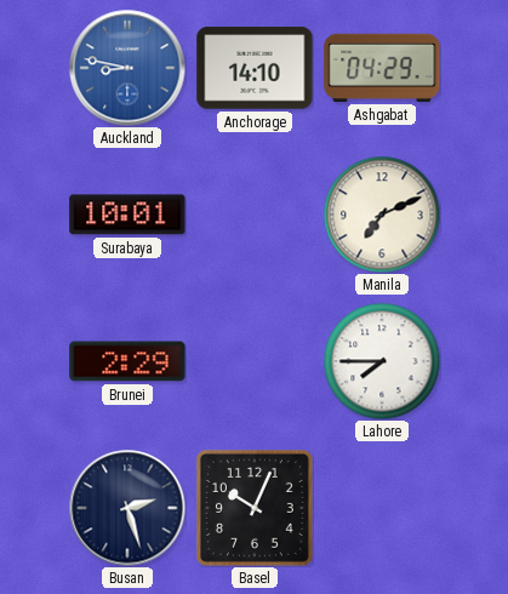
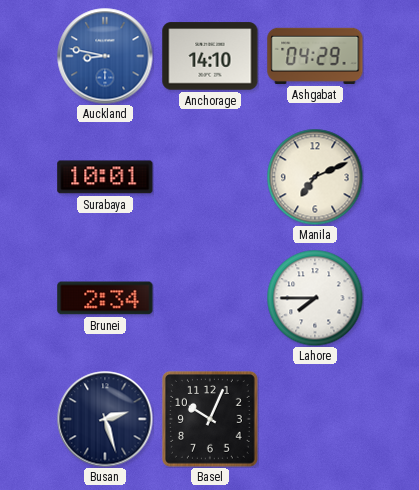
Brunei: 2:29 -> 2:34 (105, 298)
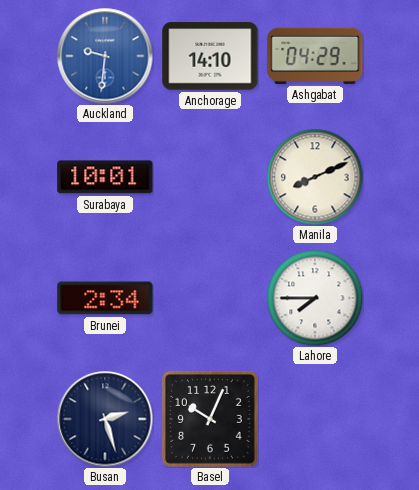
Auckland: 8:47 -> 9:31 (105, 56)
Manila: 7:11 -> 8:11 (315, 177)
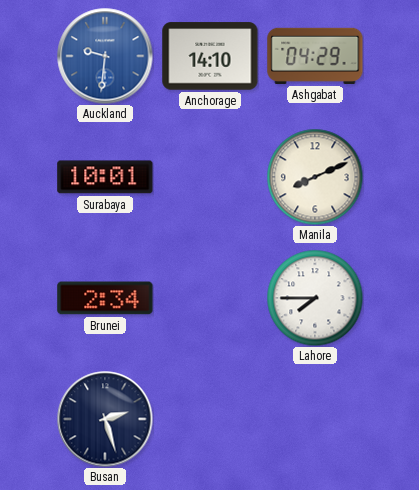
Basel: 10:04 -> none (210, 419)
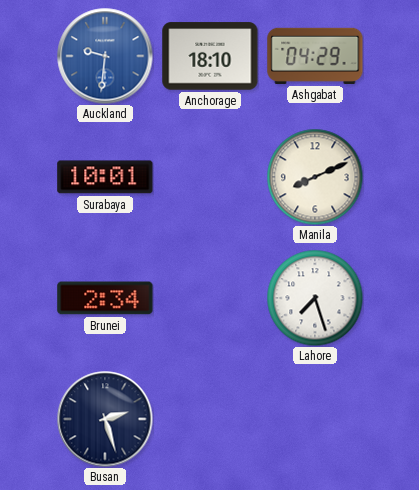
Anchorage: 14:10 -> 18:10 (210, 56)
Lahore: 7:45 -> 7:27 (315, 298)
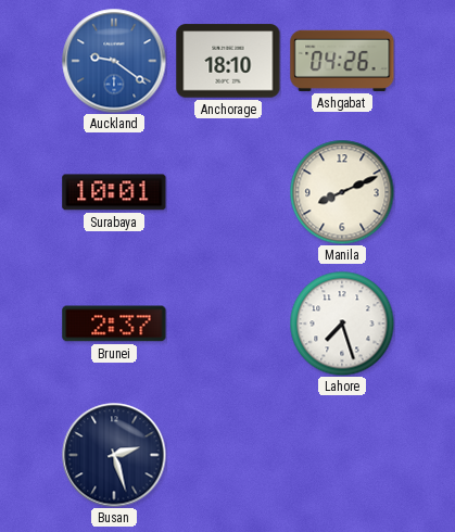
Auckland: 9:31 -> 9:21 (114, 61)
Ashgabat: 04:29 -> 04:26 (342, 61)
Brunei: 2:34 -> 2:37 (114, 324)
